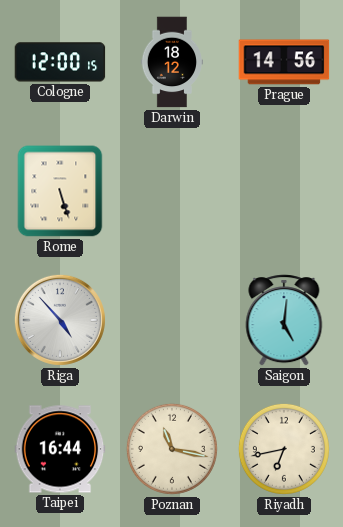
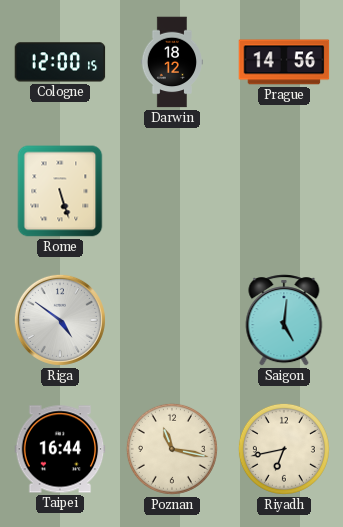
Riga: 4:53 -> 4:51 (60, 320)
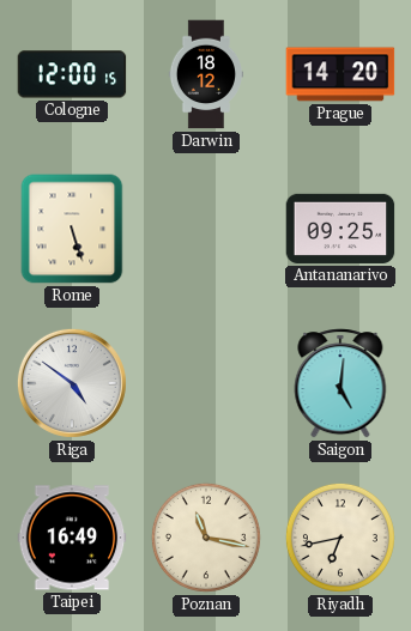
Prague: 14:56 -> 14:20 (340, 74)
Antananarivo: none -> 09:25 (340, 229)
Taipei: 16:44 -> 16:49 (72, 538)
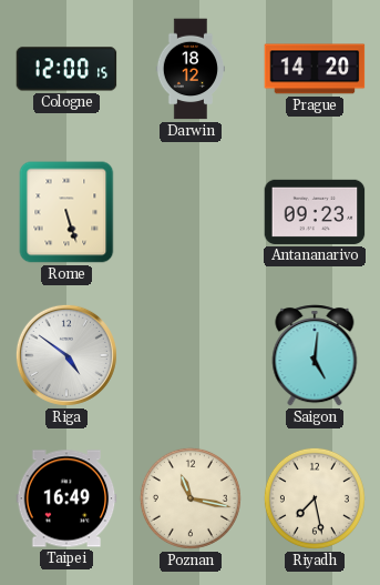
Antananarivo: 09:25 -> 09:23 (315, 212)
Riyadh: 6:43 -> 7:28 (315, 498)
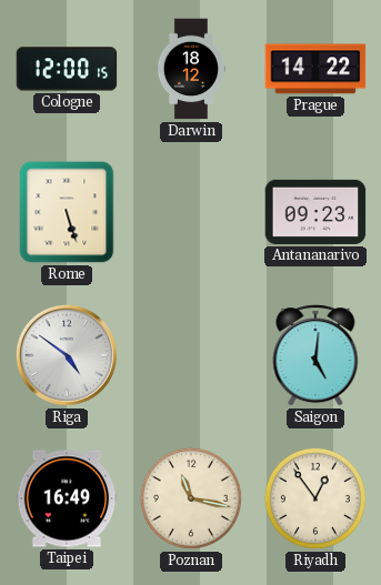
Prague: 14:20 -> 14:22 (315, 69)
Riyadh: 7:28 -> 12:54 (315, 498)
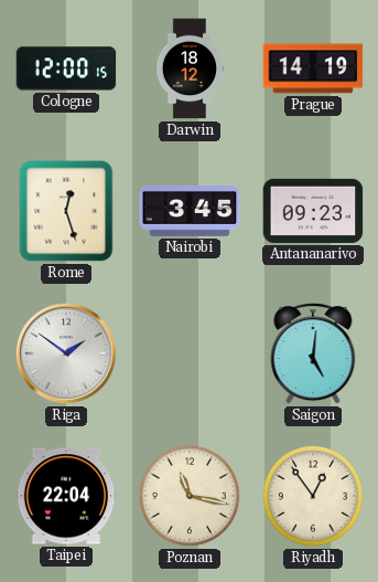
Prague: 14:22 -> 14:19 (313, 68)
Rome: 5:27 -> 12:27 (66, 211)
Nairobi: none -> 3:45 (190, 211)
Riga: 4:51 -> 1:51 (66, 353)
Taipei: 16:49 -> 22:04 (66, 496)
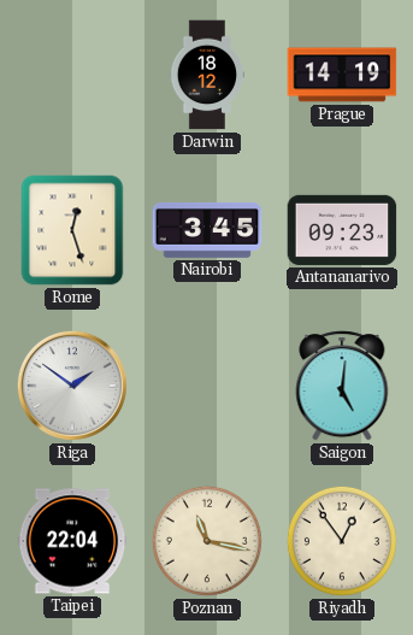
Cologne: 12:00 -> none (66, 68)
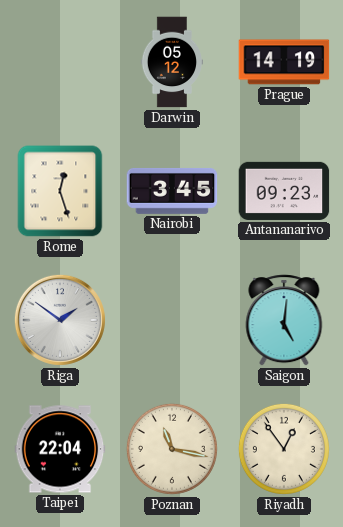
Darwin: 18:12 -> 05:12 (172, 62)
